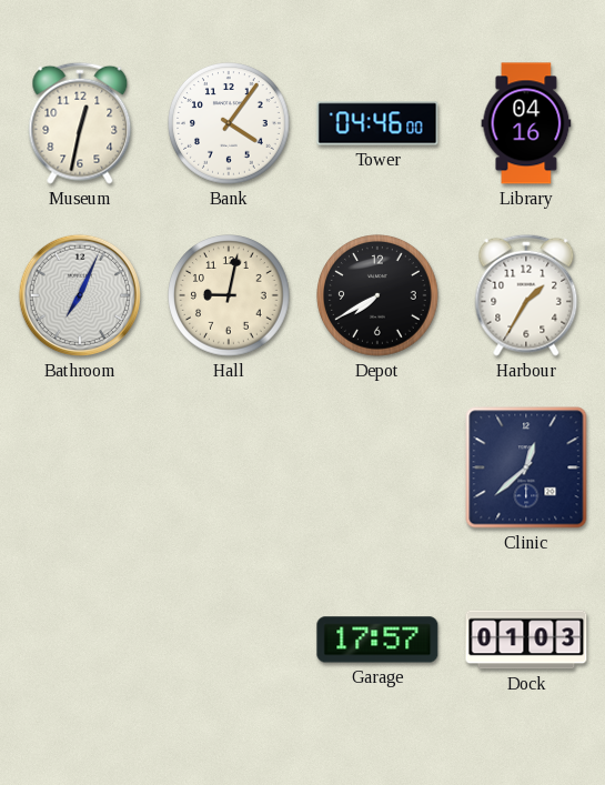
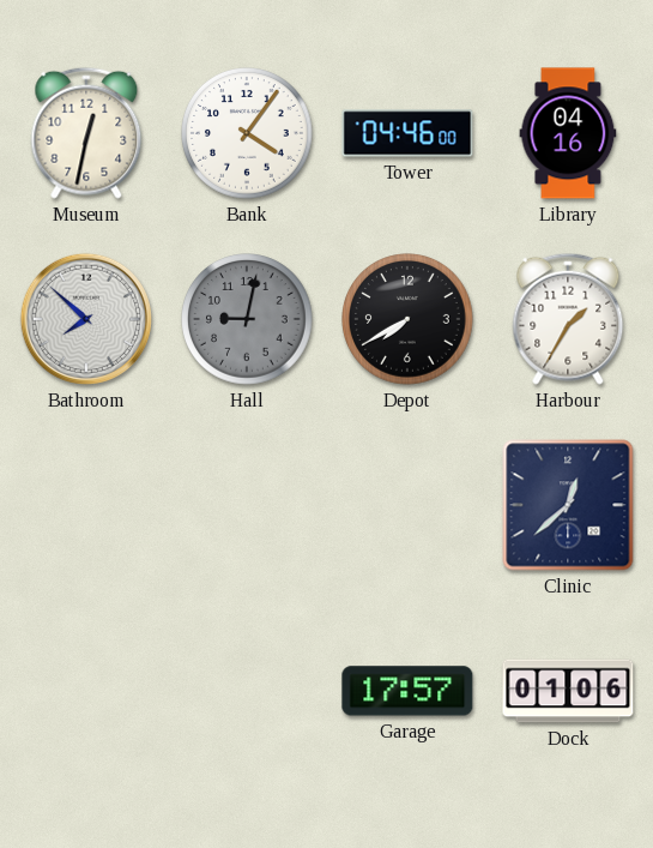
Bathroom: 7:04 -> 7:52 (86, 319)
Hall dial: cream -> grey (247, 319)
Dock: 01:03 -> 01:06 (568, 691)
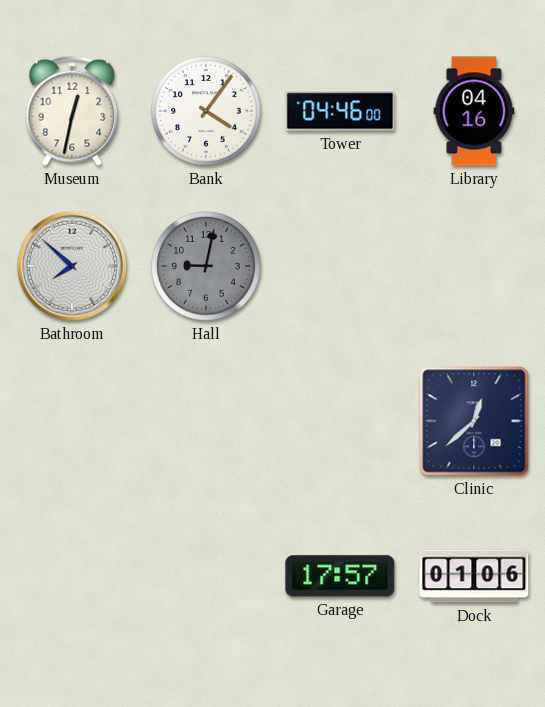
Depot: 7:40 -> none (407, 319)
Harbour: 1:35 -> none (568, 319)
